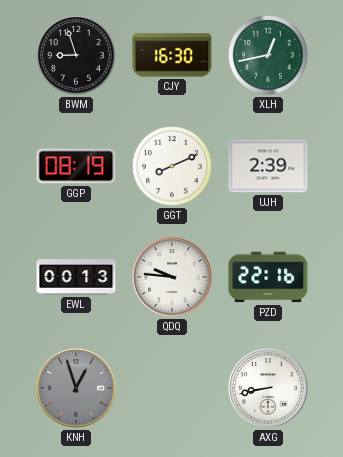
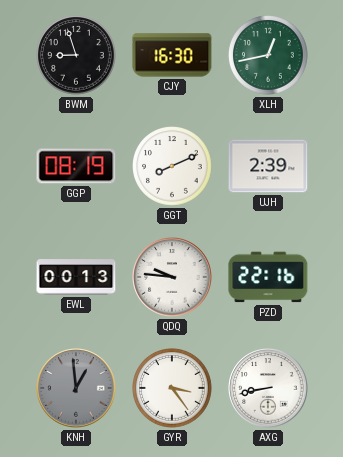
KNH: 12:57 -> 12:59 (76, 388)
GYR: none -> 3:24 (173, 389)
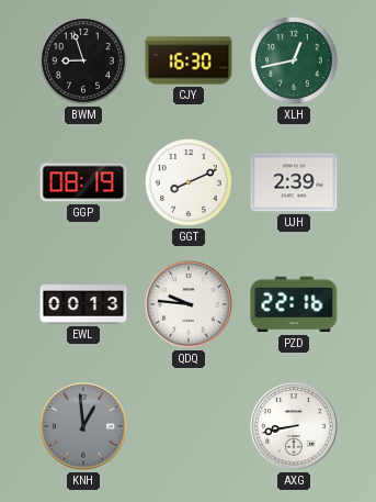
GYR: 3:24 -> none (173, 389)
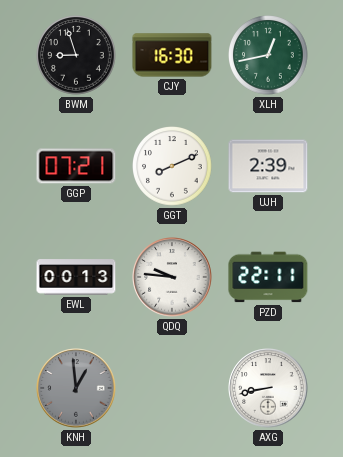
GGP: 08:19 -> 07:21 (76, 166)
PZD: 22:16 -> 22:11 (268, 277)
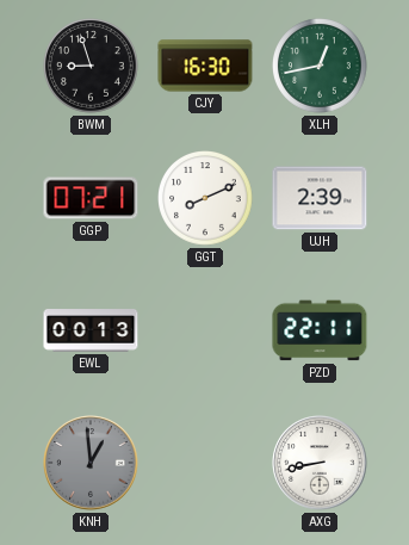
QDQ: 9:46 -> none (172, 277)
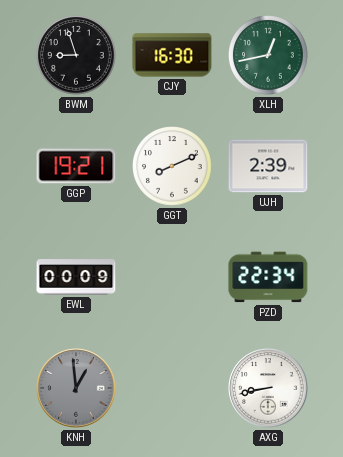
GGP: 07:21 -> 19:21 (76, 166)
EWL: 00:13 -> 00:09 (76, 277)
PZD: 22:11 -> 22:34 (268, 277)
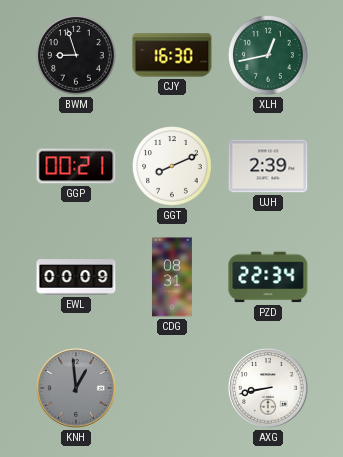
GGP: 19:21 -> 00:21 (76, 166)
CDG: none -> 08:31 (172, 277)
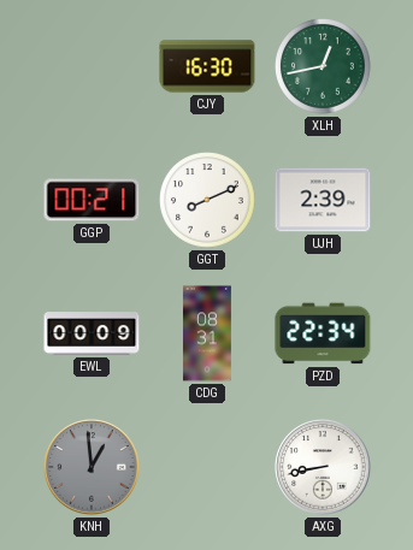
BWM: 8:57 -> none (77, 56)
